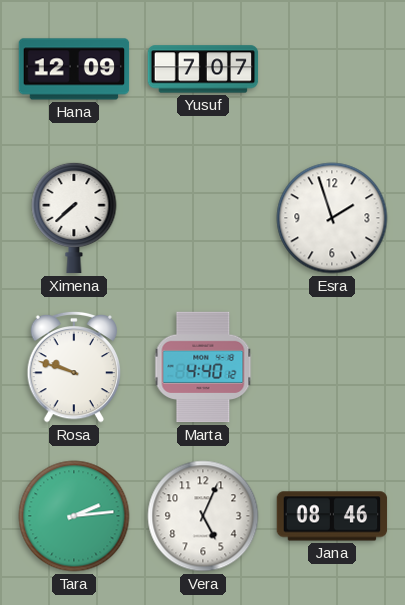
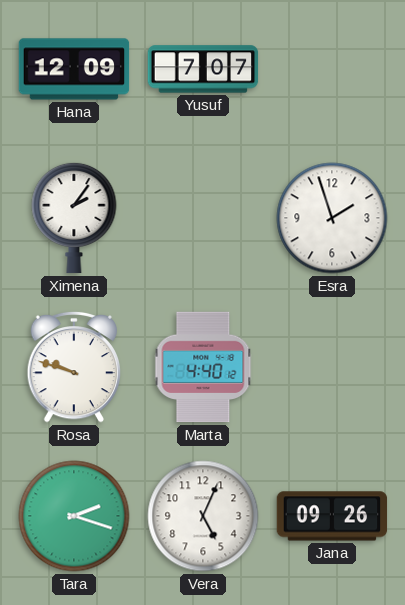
Ximena: 7:38 -> 2:06 (74, 218)
Tara: 2:14 -> 2:18 (74, 516)
Jana: 08:46 -> 09:26 (332, 516)
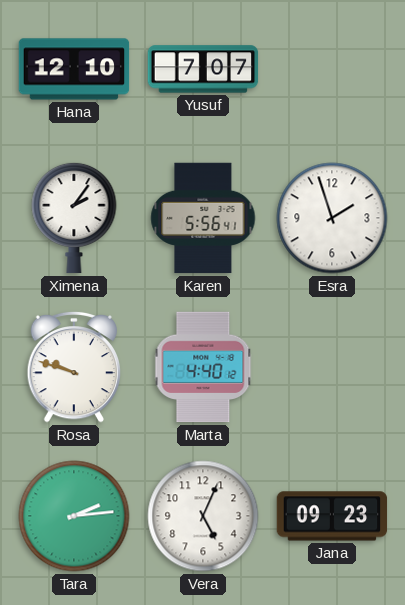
Hana: 12:09 -> 12:10 (74, 69)
Karen: none -> 5:56 (203, 218)
Tara: 2:18 -> 2:14 (74, 516)
Jana: 09:26 -> 09:23 (332, 516)
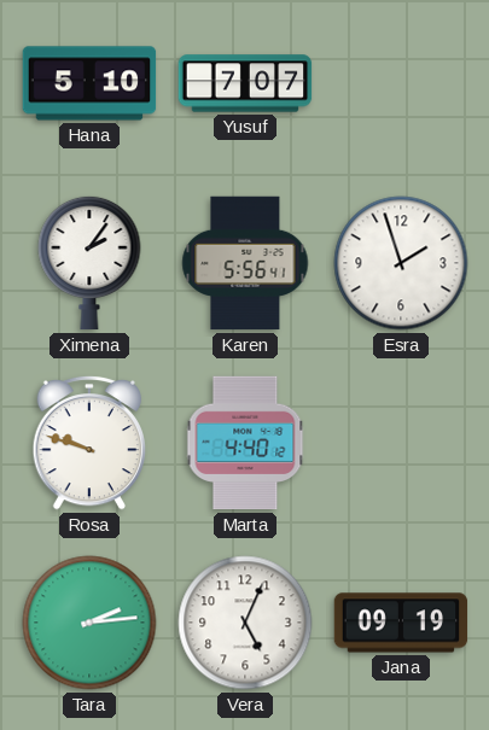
Hana: 12:10 -> 5:10 (89, 83)
Jana: 09:23 -> 09:19 (401, 623)
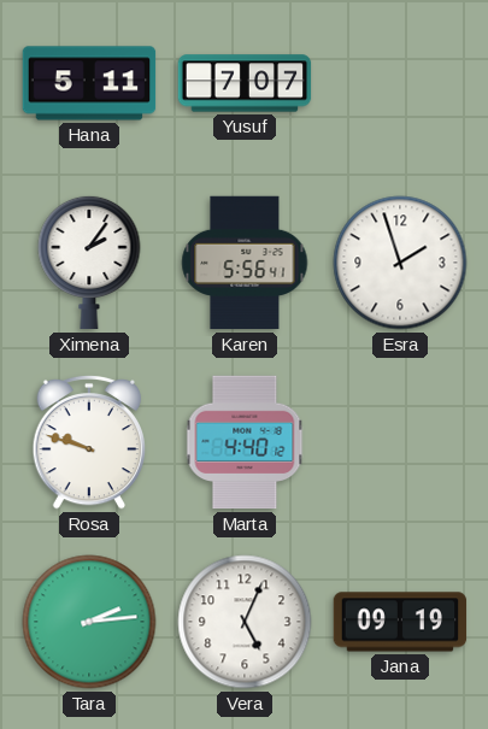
Hana: 5:10 -> 5:11 (89, 83)
